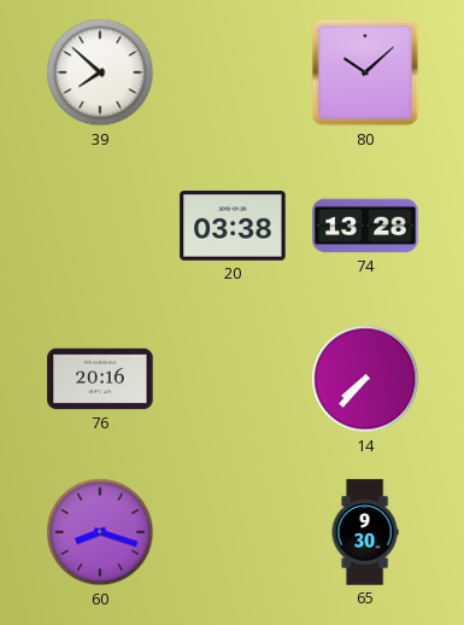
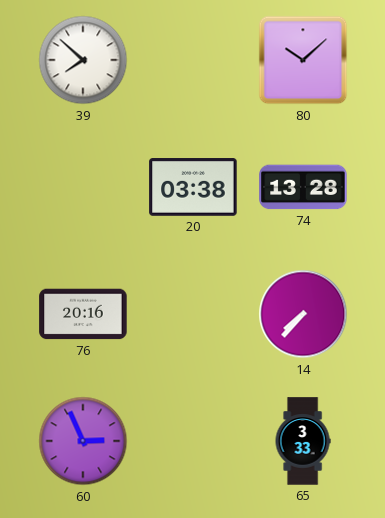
60: 8:18 -> 2:56 (83, 441)
65: 9:30 -> 3:33 (303, 441)
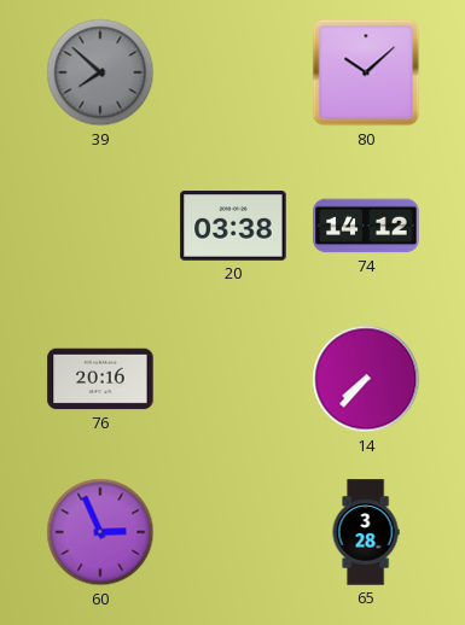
39 dial: white -> grey (100, 72)
74: 13:28 -> 14:12 (366, 226)
65: 3:33 -> 3:28 (366, 532)
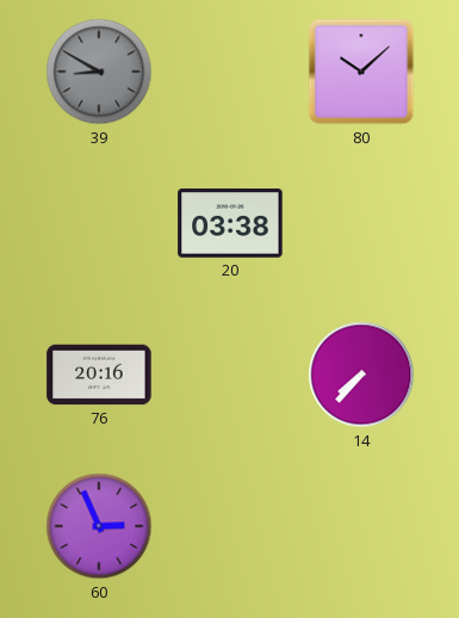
39: 7:52 -> 8:50 (99, 72)
74: 14:12 -> none (366, 226)
65: 3:28 -> none (366, 532)
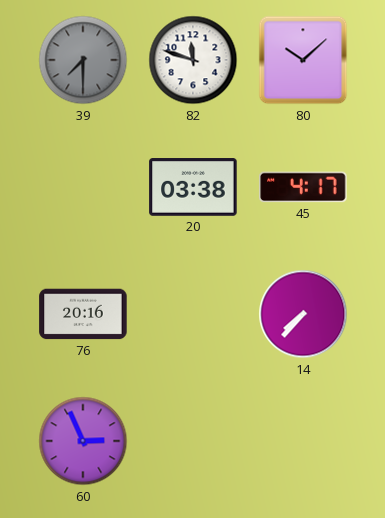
39: 8:50 -> 7:30 (83, 60)
82: none -> 11:48 (193, 60)
45: none -> 4:17 (303, 187)
